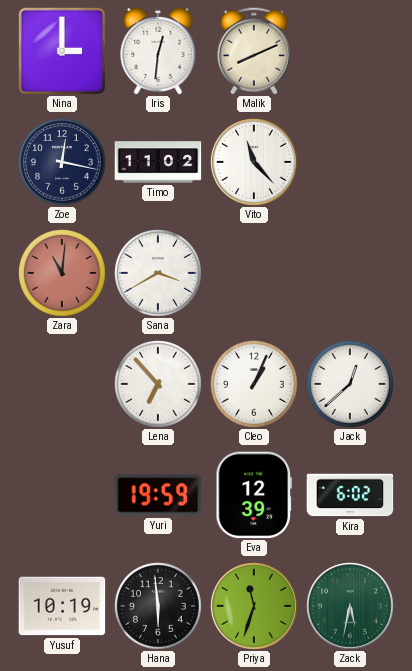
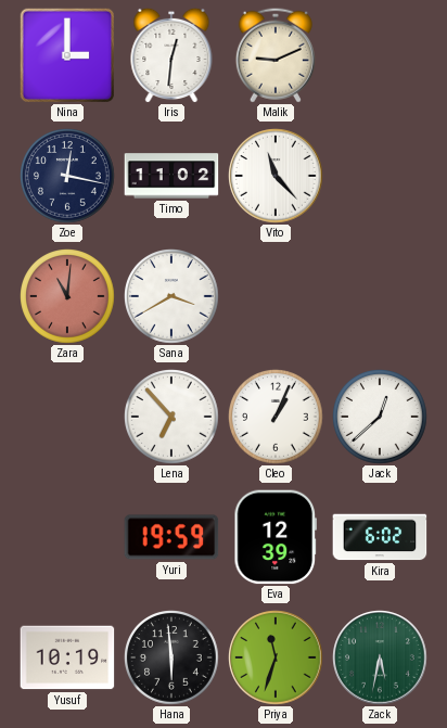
Malik: 8:11 -> 9:11 (276, 55)
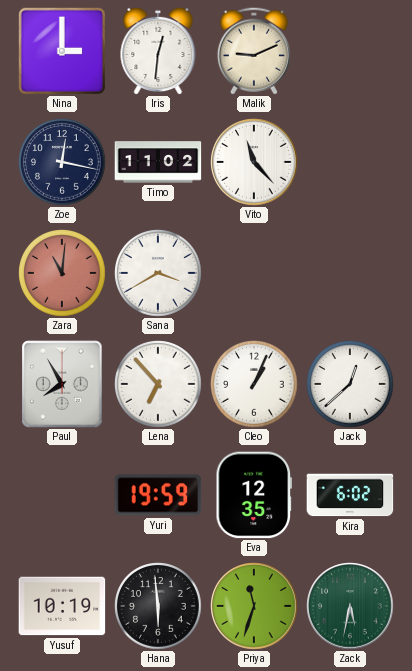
Paul: none -> 7:55 (62, 384)
Eva: 12:39 -> 12:35 (253, 495)
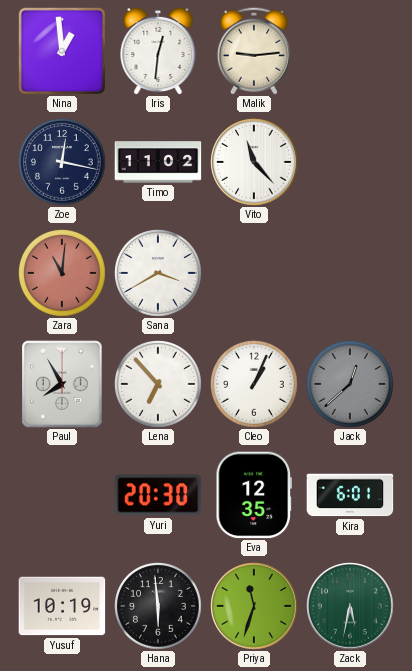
Nina: 3:00 -> 12:59 (61, 50)
Malik: 9:11 -> 9:14 (254, 51)
Jack dial: white -> grey (351, 385)
Yuri: 19:59 -> 20:30 (158, 495)
Kira: 6:02 -> 6:01 (350, 495)
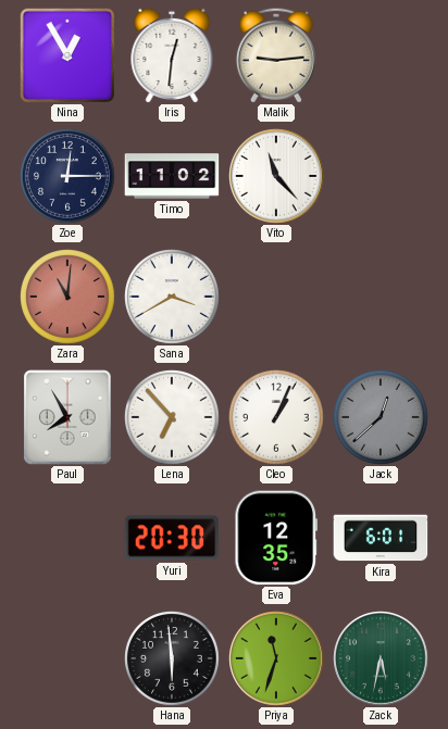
Nina: 12:59 -> 12:55 (66, 54)
Zoe: 12:17 -> 12:15 (69, 177)
Yusuf: 10:19 -> none (62, 606)
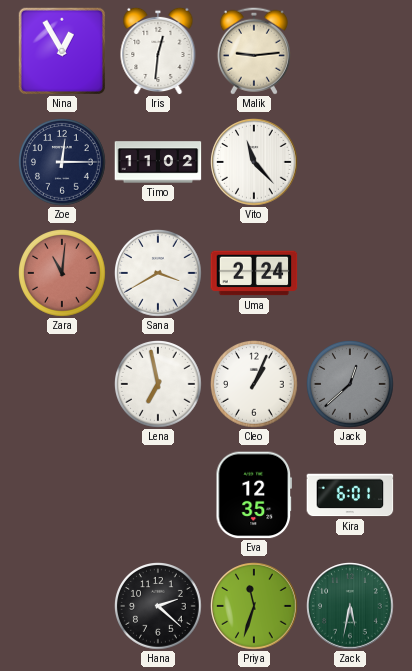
Uma: none -> 2:24 (254, 273)
Paul: 7:55 -> none (67, 417)
Lena: 6:53 -> 6:58 (159, 385)
Yuri: 20:30 -> none (172, 538)
Hana: 5:59 -> 2:22 (159, 607)
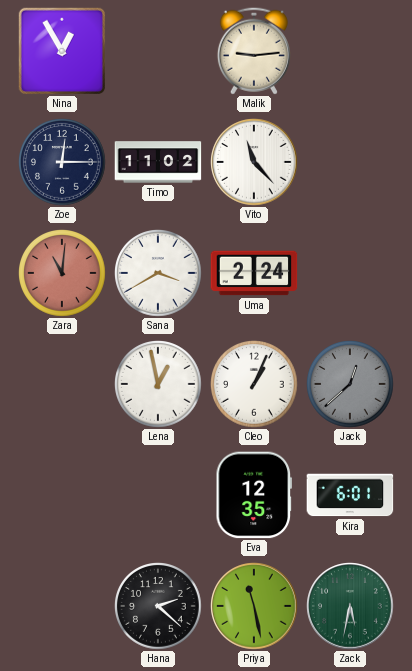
Iris: 12:31 -> none (158, 51)
Lena: 6:58 -> 12:58 (159, 385)
Priya: 11:33 -> 11:28 (254, 606)
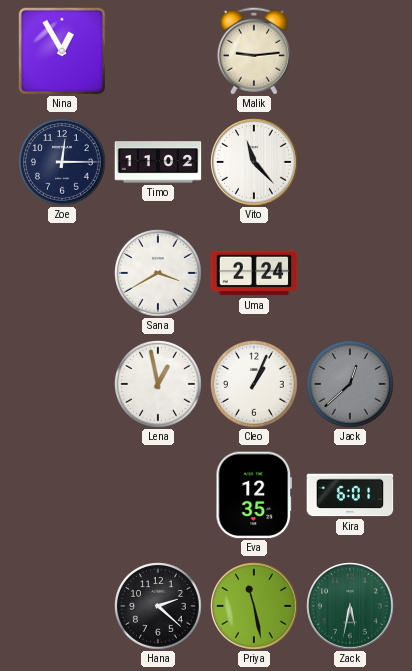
Zara: 11:01 -> none (63, 274)
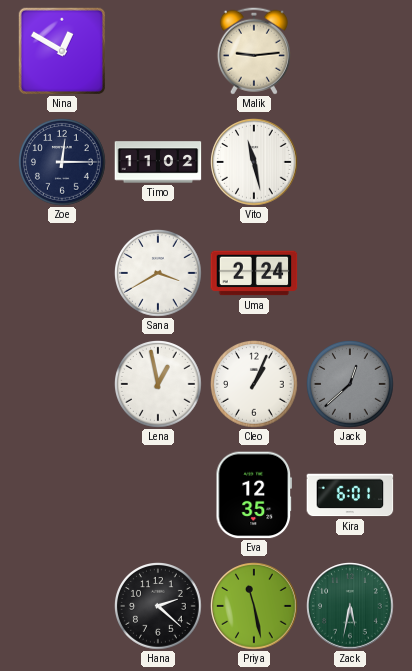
Nina: 12:55 -> 12:50 (61, 50)
Vito: 11:23 -> 11:28 (254, 162)
